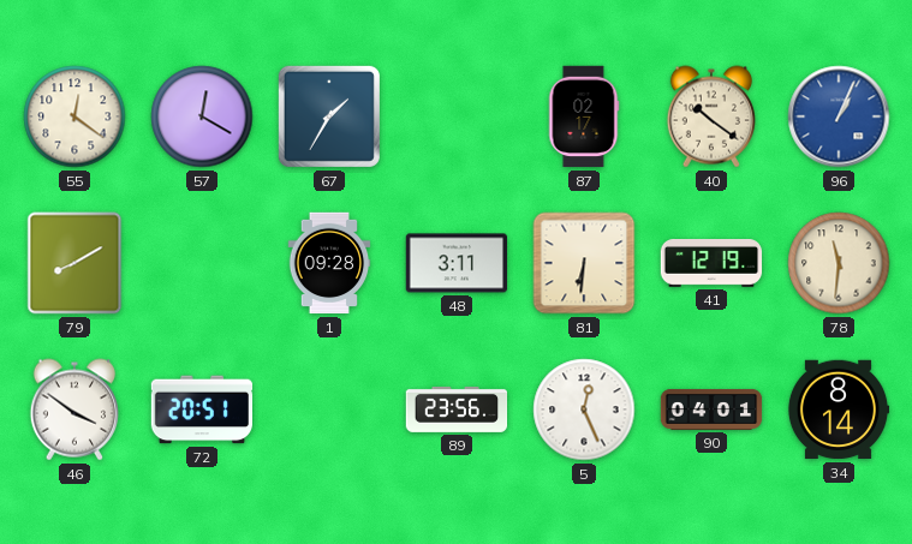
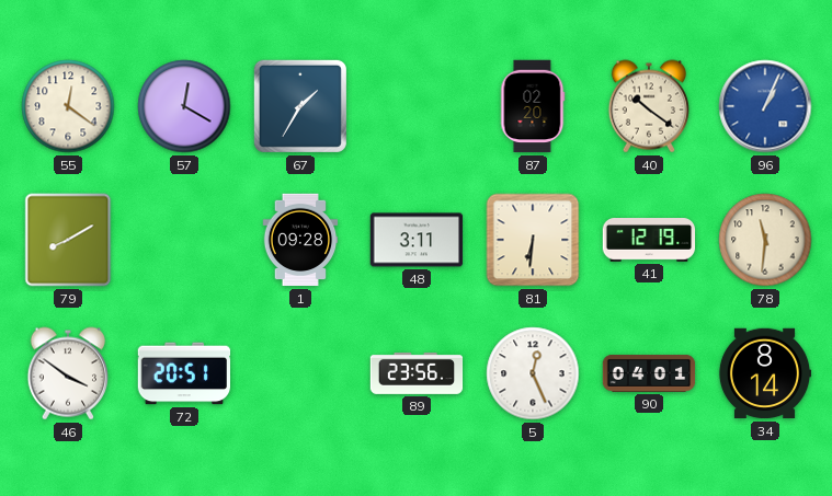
87: 02:17 -> 02:20 (533, 106)
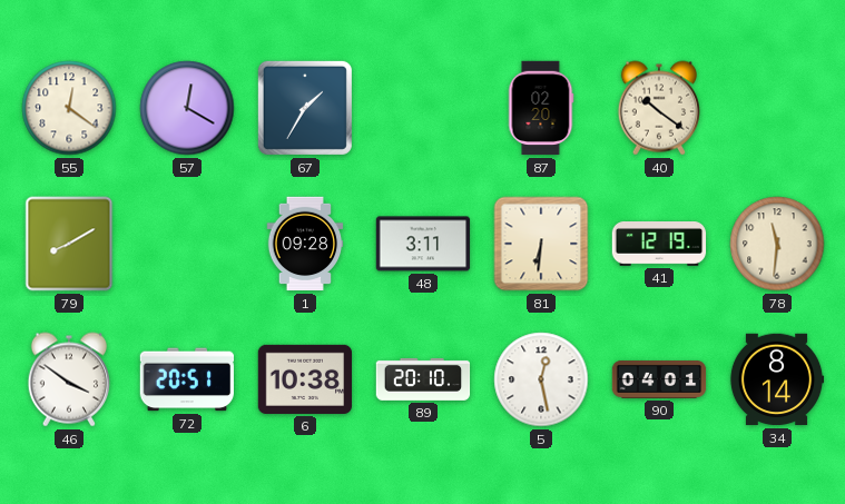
96: 1:04 -> none (765, 106)
6: none -> 10:38 (305, 379)
89: 23:56 -> 20:10 (423, 379)
5: 12:26 -> 12:28 (541, 379)
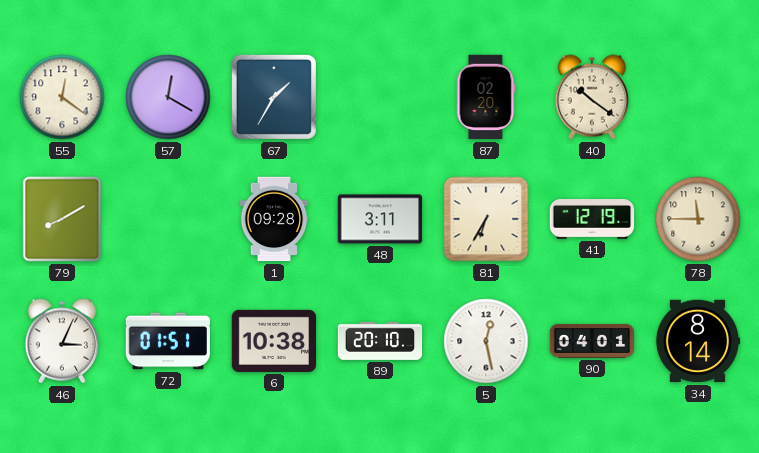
81: 6:31 -> 6:35 (486, 219)
78: 11:31 -> 11:45 (698, 219)
46: 3:51 -> 3:04 (61, 341)
72: 20:51 -> 01:51 (167, 341)
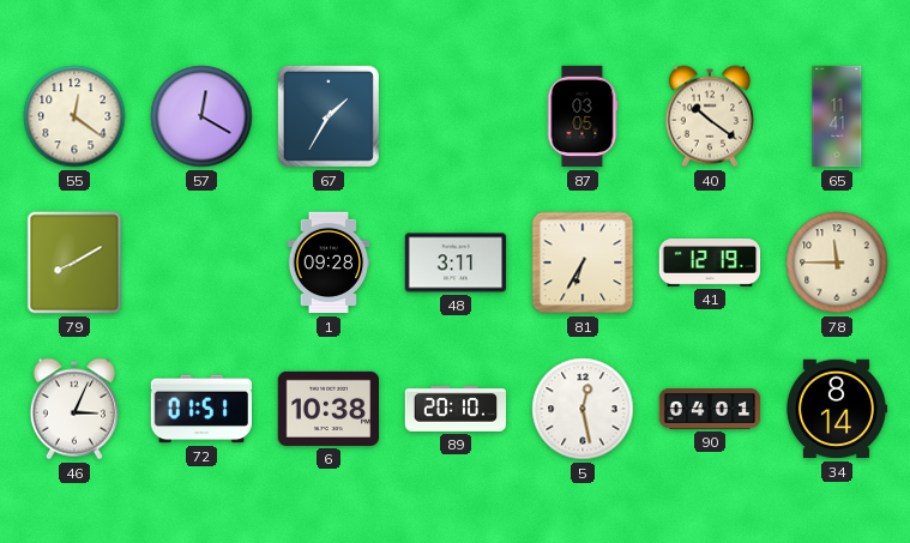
87: 02:20 -> 03:05 (583, 116)
65: none -> 11:41 (837, 116)
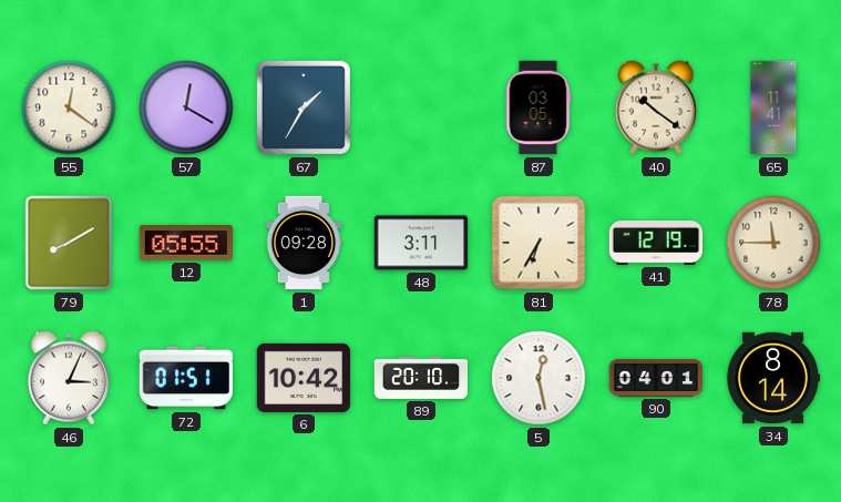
12: none -> 05:55 (185, 243)
6: 10:38 -> 10:42 (304, 378)
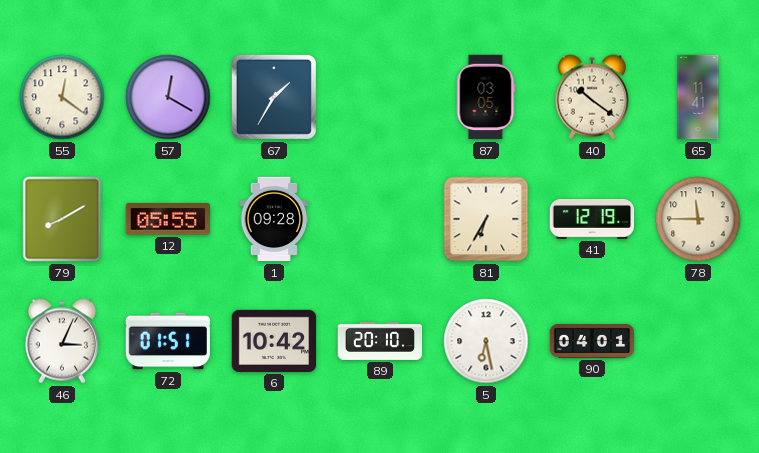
48: 3:11 -> none (421, 243)
5: 12:28 -> 6:28 (486, 341)
34: 8:14 -> none (773, 378)
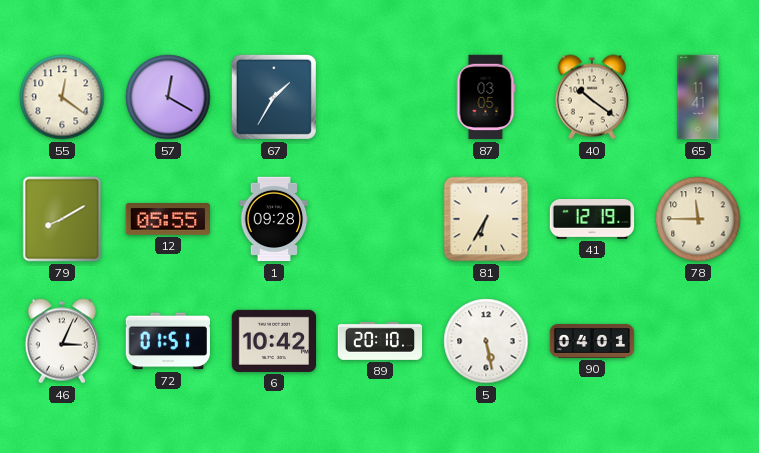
5: 6:28 -> 5:28 (486, 341)
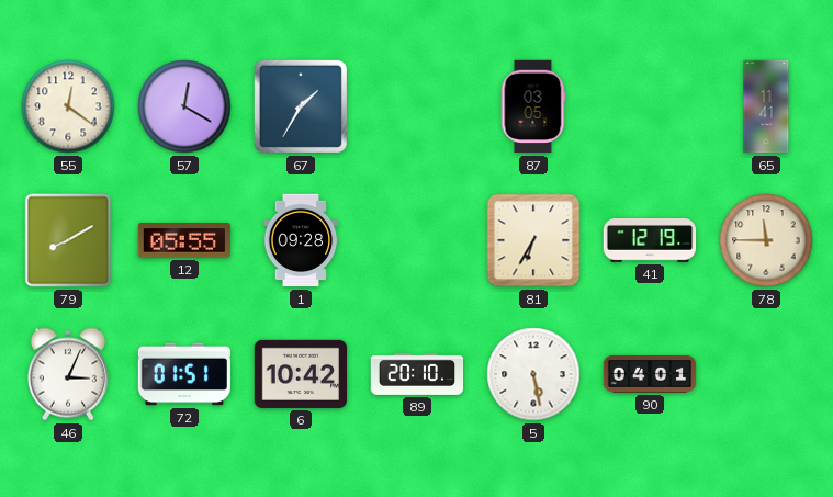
40: 10:21 -> none (591, 97)
